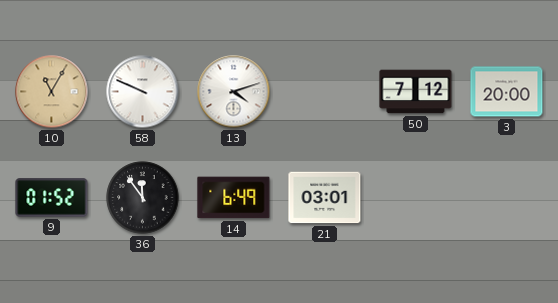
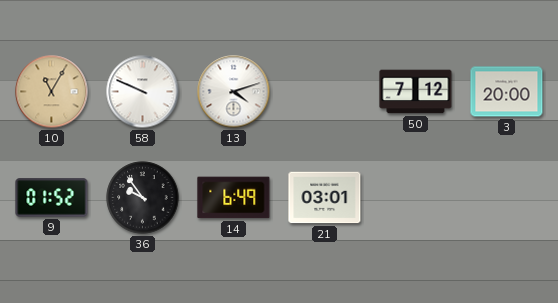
36: 11:54 -> 9:54 (143, 198)
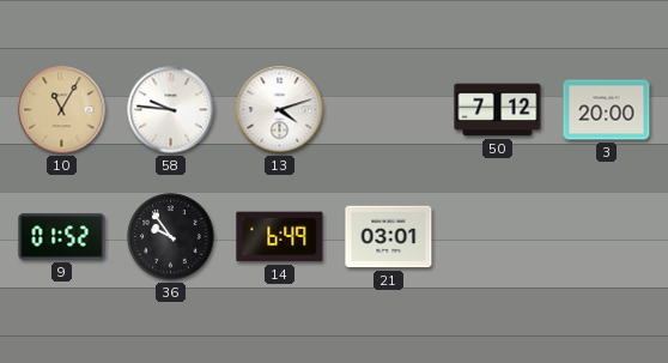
58: 9:49 -> 9:46 (171, 110)
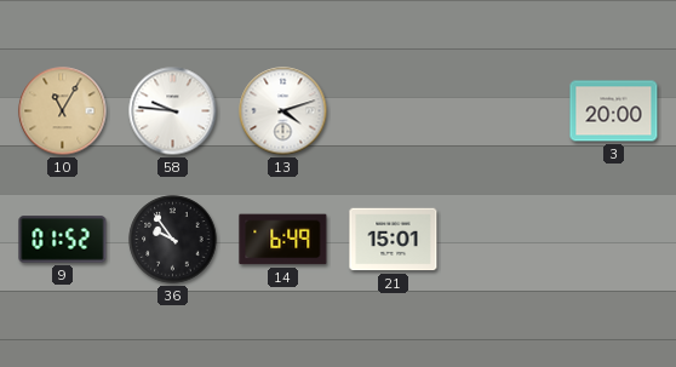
50: 7:12 -> none (498, 110)
21: 03:01 -> 15:01 (394, 240)
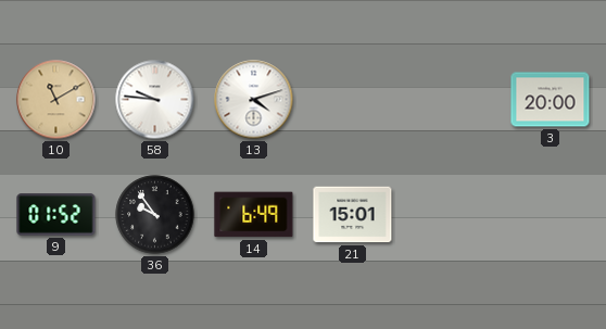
10: 11:05 -> 11:10 (56, 100)
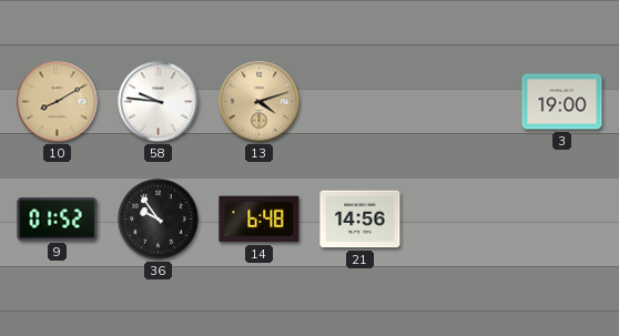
10: 11:10 -> 8:10 (58, 102)
13 dial: white -> champagne (260, 102)
3: 20:00 -> 19:00 (562, 102)
14: 6:49 -> 6:48 (260, 220)
21: 15:01 -> 14:56 (361, 220)
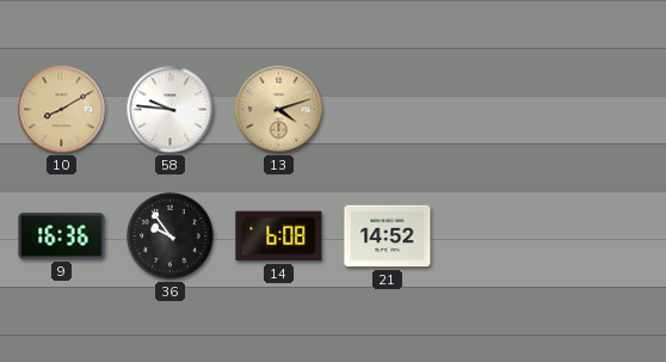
3: 19:00 -> none (562, 102)
9: 01:52 -> 16:36 (62, 237)
14: 6:48 -> 6:08 (279, 237)
21: 14:56 -> 14:52 (388, 237)
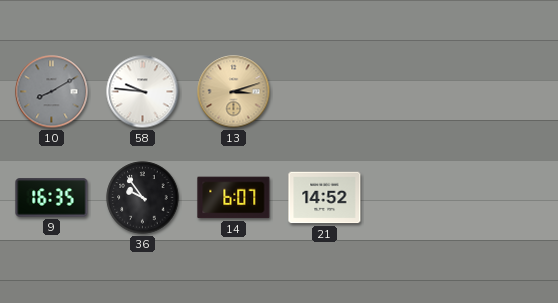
10 dial: champagne -> grey (52, 92)
13: 4:12 -> 3:12 (234, 92)
9: 16:36 -> 16:35 (52, 198)
14: 6:08 -> 6:07 (234, 198)
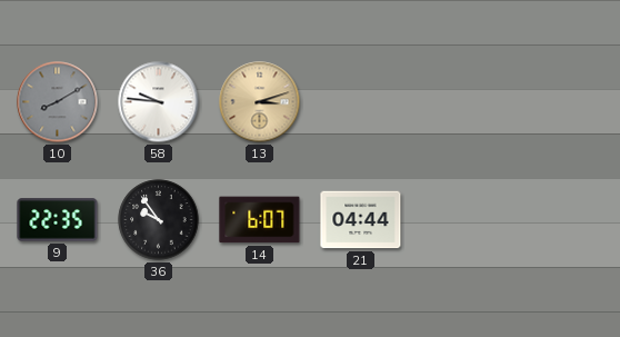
9: 16:35 -> 22:35 (58, 220)
21: 14:52 -> 04:44 (361, 220)
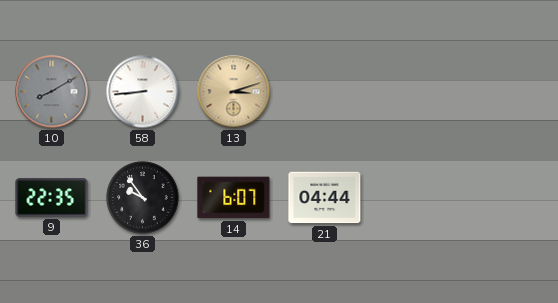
58: 9:46 -> 8:44 (143, 92)
